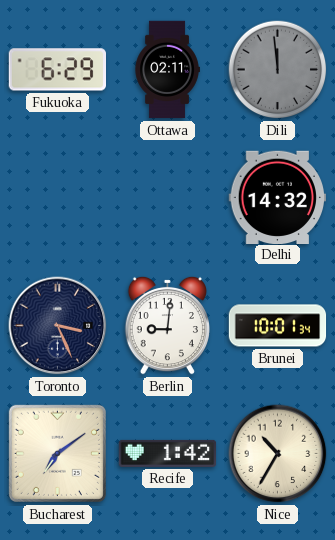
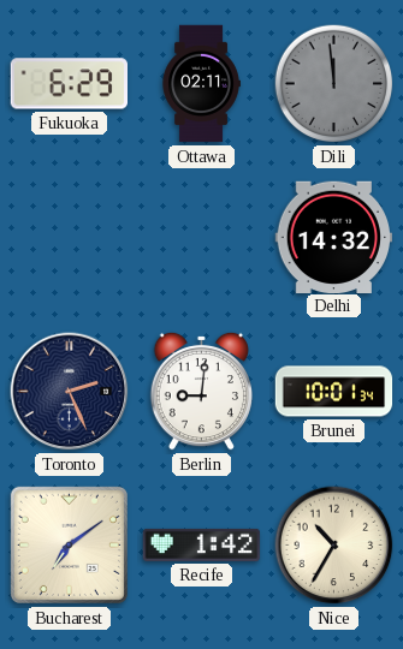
Toronto: 3:26 -> 2:26 (70, 392)
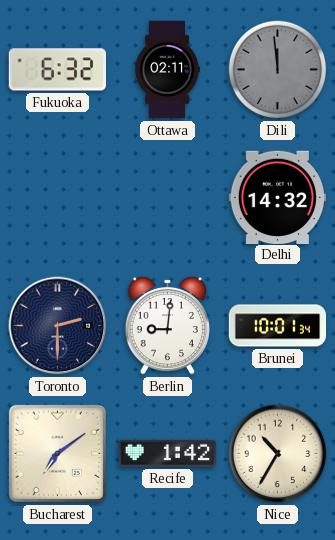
Fukuoka: 6:29 -> 6:32 (57, 70)
Toronto: 2:26 -> 2:30 (58, 326)
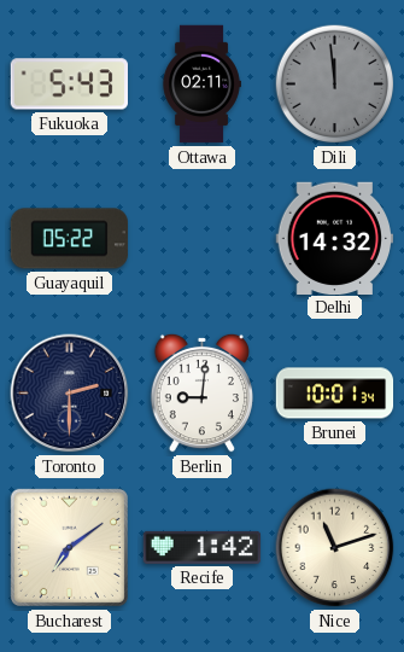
Fukuoka: 6:32 -> 5:43 (69, 85)
Guayaquil: none -> 05:22 (69, 239)
Nice: 10:35 -> 11:12 (335, 548)
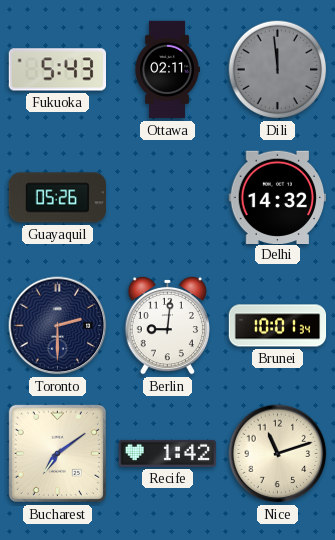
Guayaquil: 05:22 -> 05:26 (57, 198)
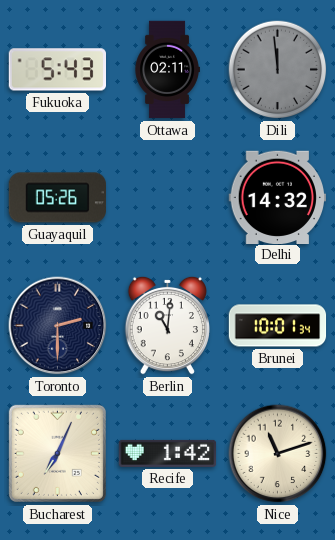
Berlin: 9:01 -> 11:01 (167, 325)
Bucharest: 7:09 -> 7:04 (57, 453)
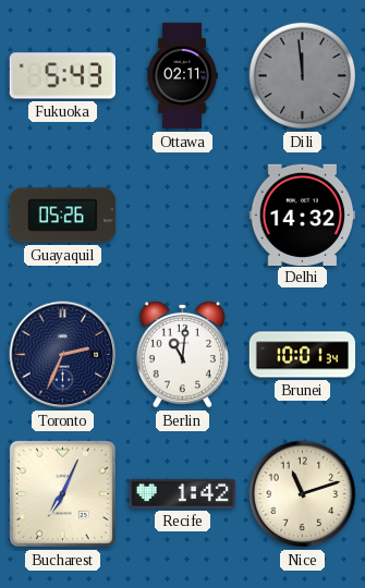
Toronto: 2:30 -> 2:34 (63, 355)
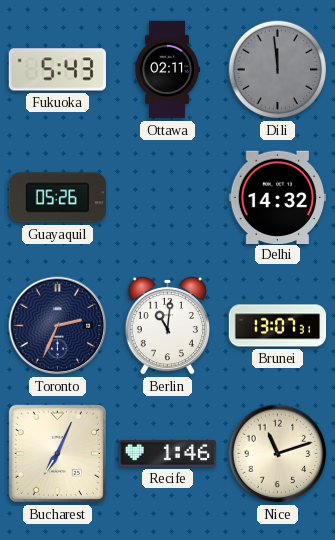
Brunei: 10:01 -> 13:07 (278, 326)
Recife: 1:42 -> 1:46 (168, 453)
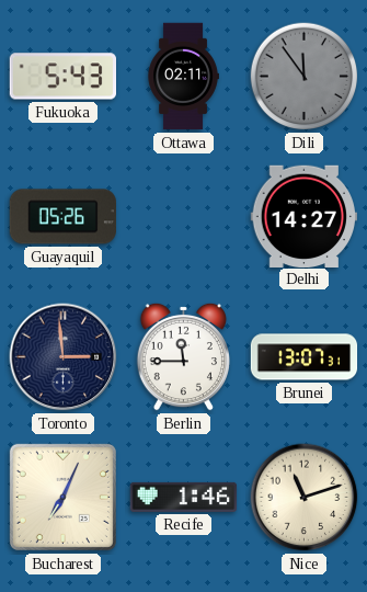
Dili: 11:59 -> 11:54 (305, 77)
Delhi: 14:32 -> 14:27 (303, 216)
Toronto: 2:34 -> 2:59 (64, 357)
Berlin: 11:01 -> 11:45 (183, 356)
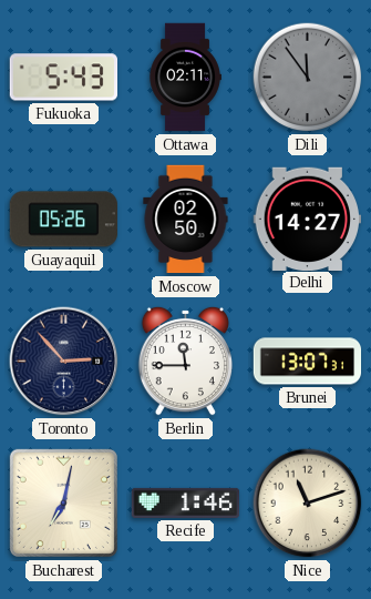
Moscow: none -> 02:50 (186, 220)
Toronto: 2:59 -> 2:53 (64, 362)
Bucharest: 7:04 -> 7:02 (63, 502)
